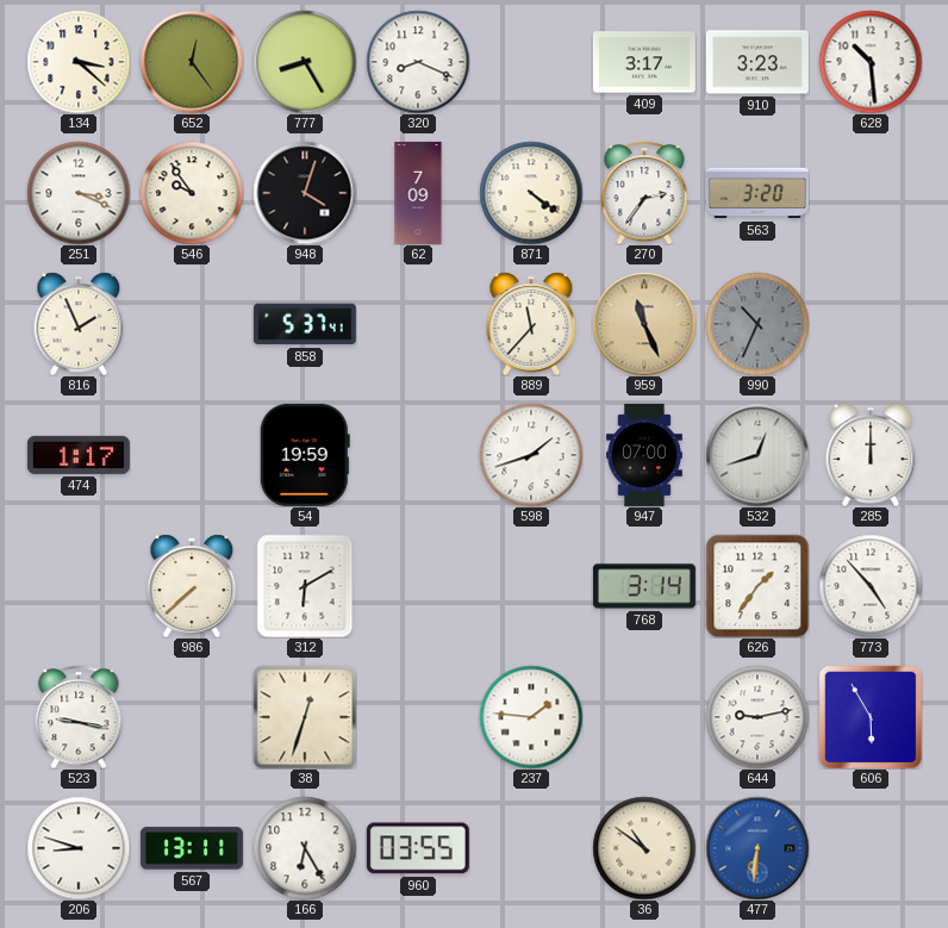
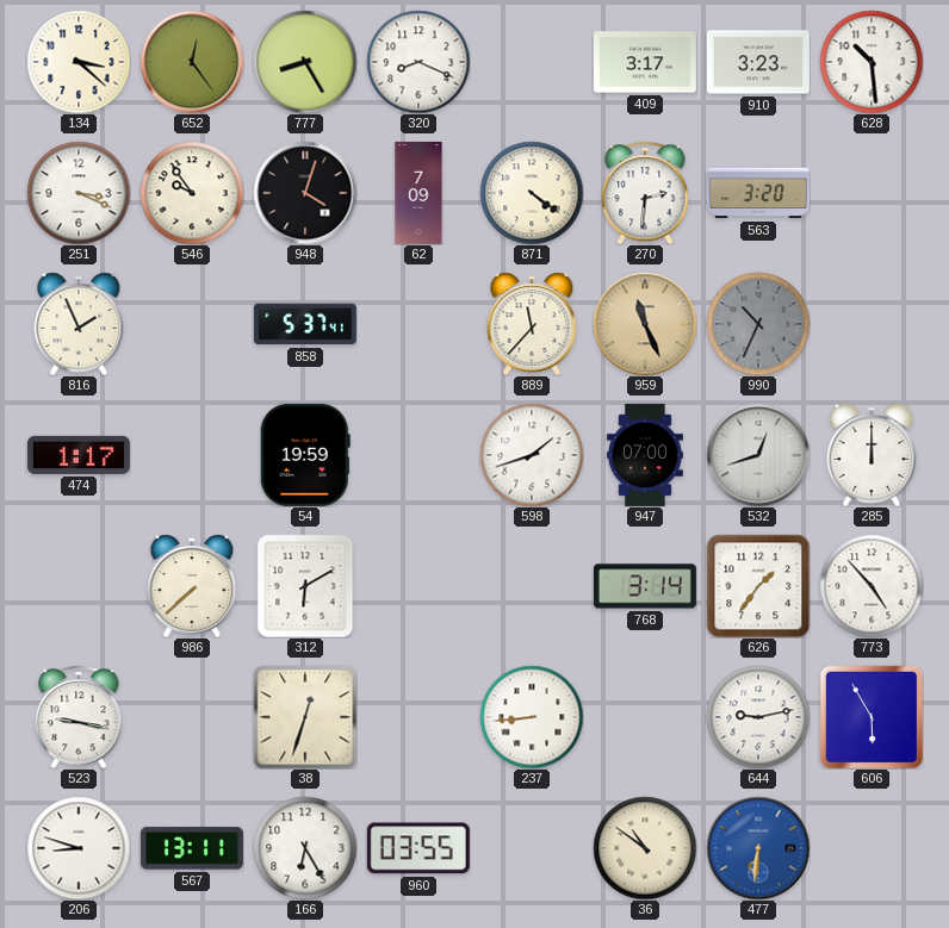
270: 2:36 -> 2:31 (645, 193)
237: 1:46 -> 8:44 (532, 717)
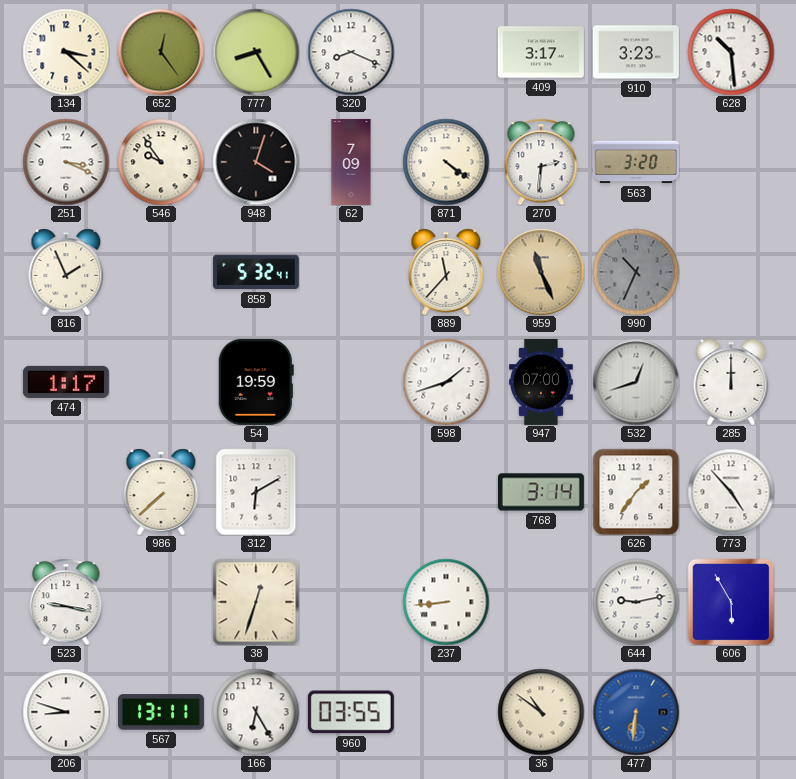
858: 5:37 -> 5:32 (256, 272)
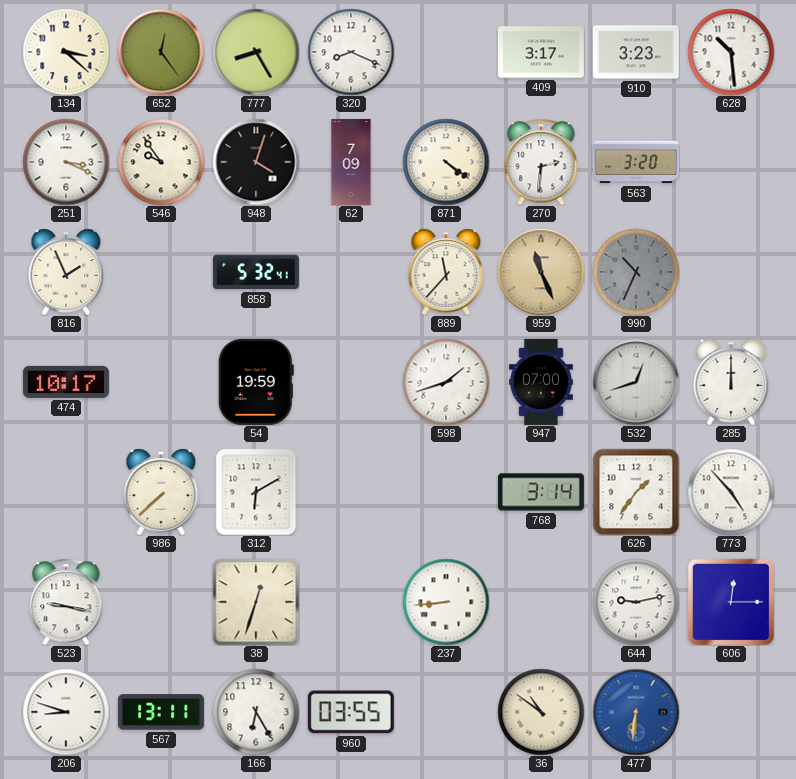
474: 1:17 -> 10:17 (66, 382)
606: 5:55 -> 12:15 (731, 602)
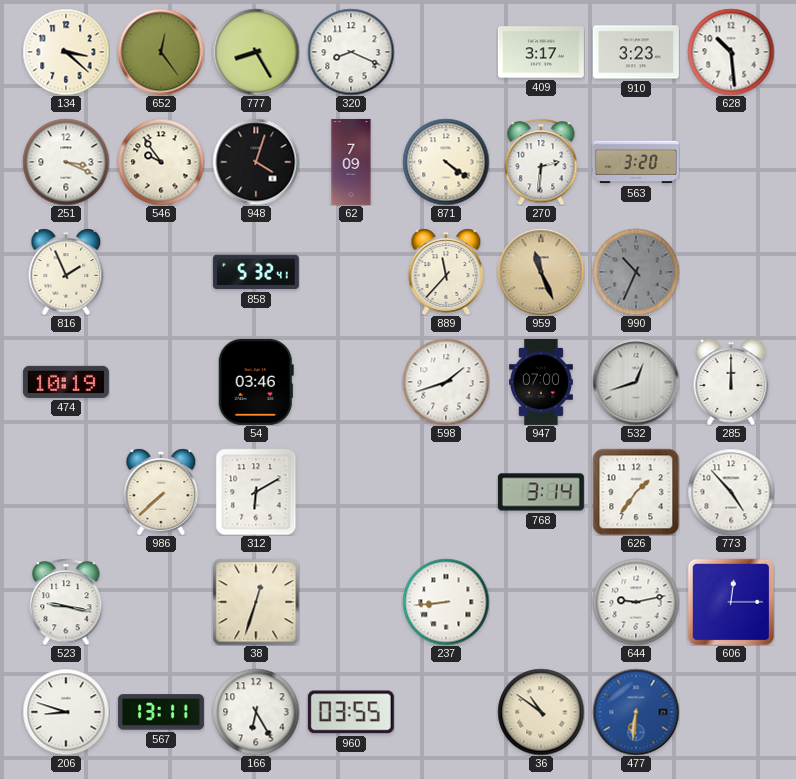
474: 10:17 -> 10:19 (66, 382)
54: 19:59 -> 03:46 (256, 382)
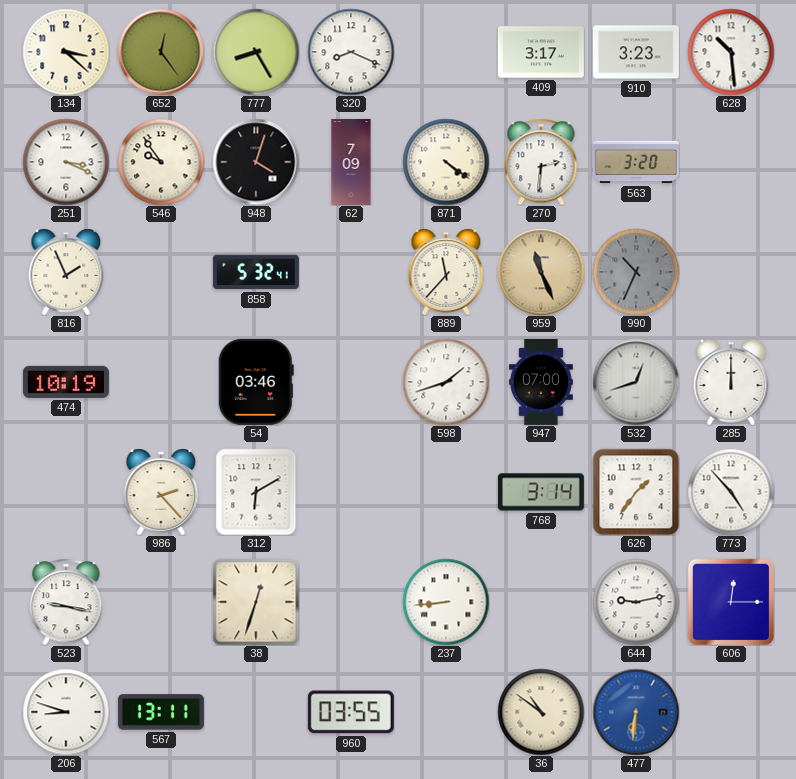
986: 7:38 -> 2:23 (161, 492)
166: 6:25 -> none (256, 712)
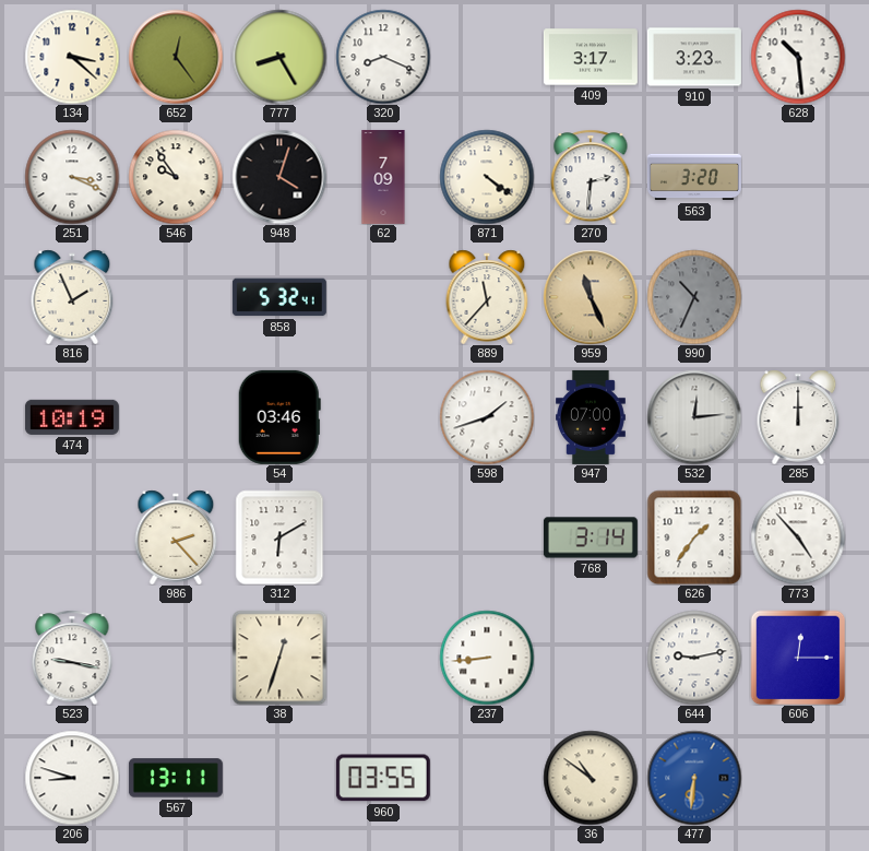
532: 12:42 -> 12:14 (694, 417)
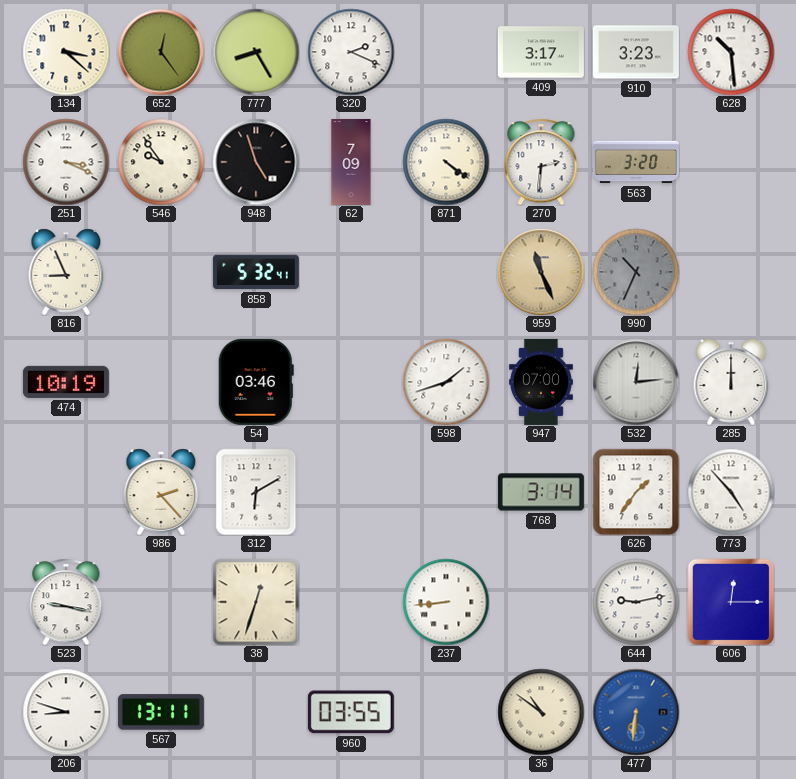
320: 8:19 -> 2:19 (351, 52)
948: 4:03 -> 4:57 (256, 162)
816: 1:56 -> 8:56 (66, 272)
889: 11:37 -> none (487, 297)
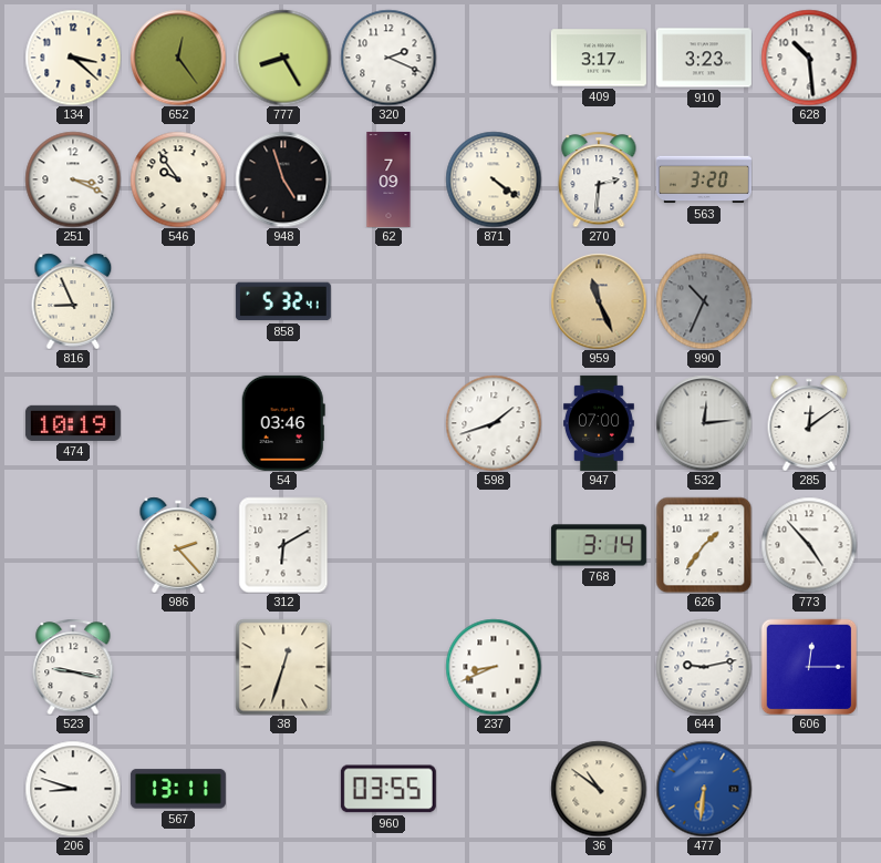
285: 12:00 -> 12:09 (809, 423)
237: 8:44 -> 8:41 (494, 667)
